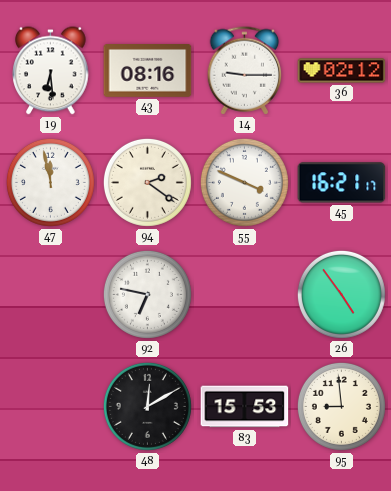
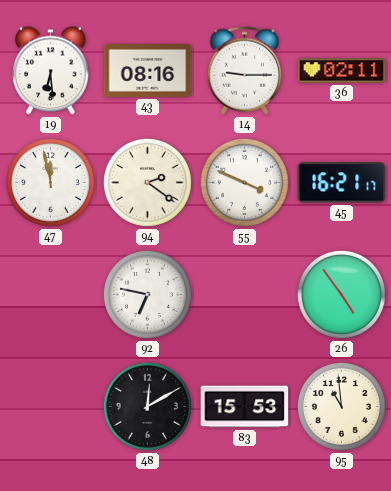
36: 02:12 -> 02:11 (342, 71)
95: 8:59 -> 10:59 (341, 406)
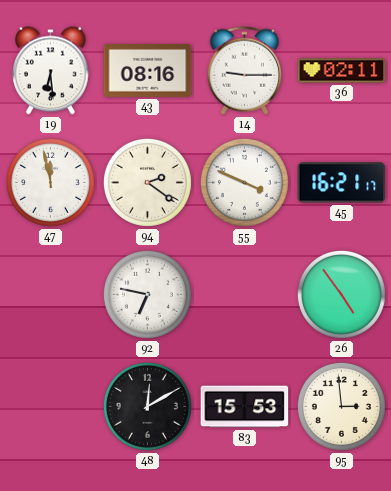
95: 10:59 -> 2:59 (341, 406)
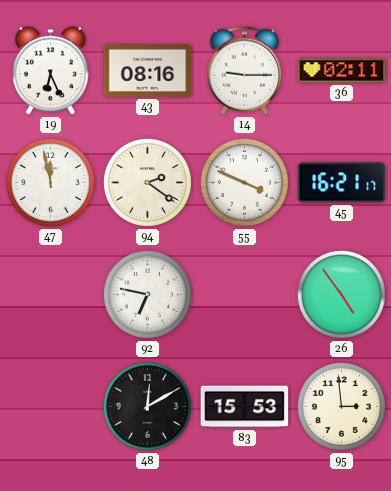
19: 6:29 -> 6:26 (51, 71)
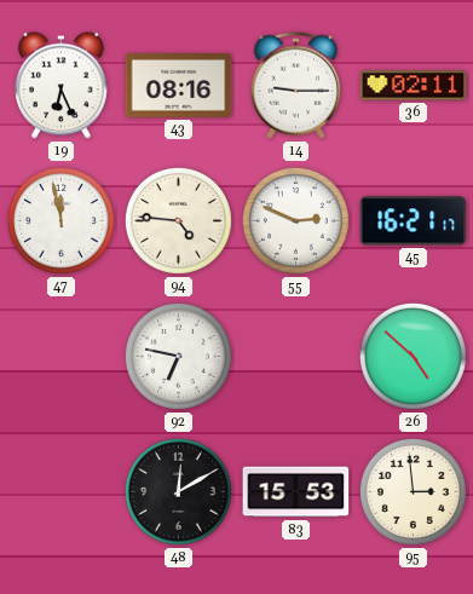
94: 2:21 -> 4:46 (178, 220)
55: 3:49 -> 2:49 (295, 220)
26: 4:54 -> 4:52 (413, 356)
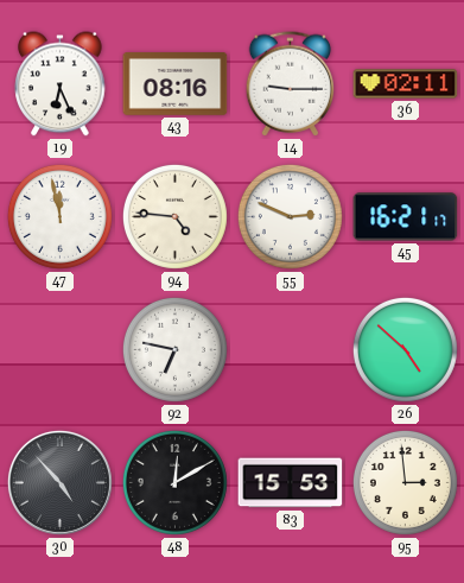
30: none -> 4:53 (59, 482)
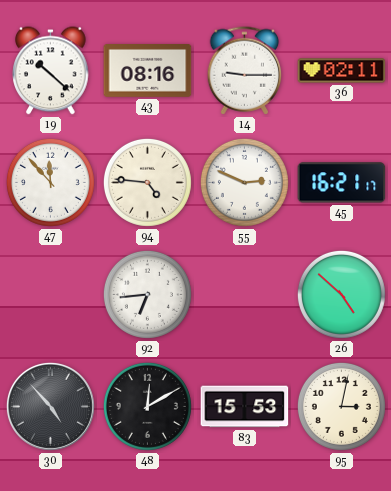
19: 6:26 -> 10:22 (51, 71)
47: 11:58 -> 11:53 (50, 182)
92: 6:47 -> 6:44 (147, 294)
95: 2:59 -> 3:02 (341, 406)
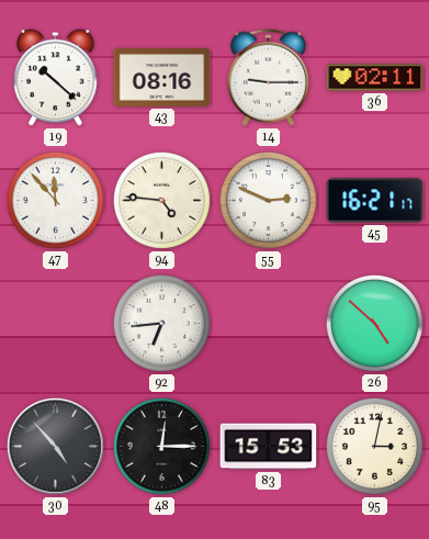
48: 12:10 -> 12:15 (161, 446)
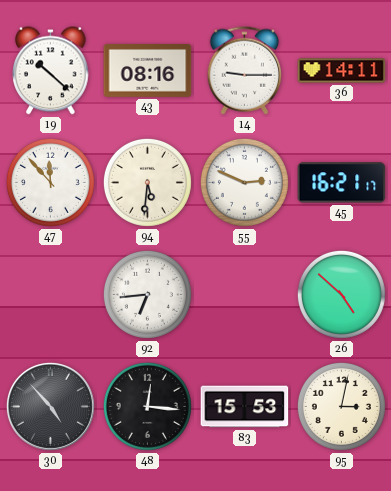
36: 02:11 -> 14:11 (342, 71)
94: 4:46 -> 5:31 (147, 182)
48: 12:15 -> 12:16 (147, 406)
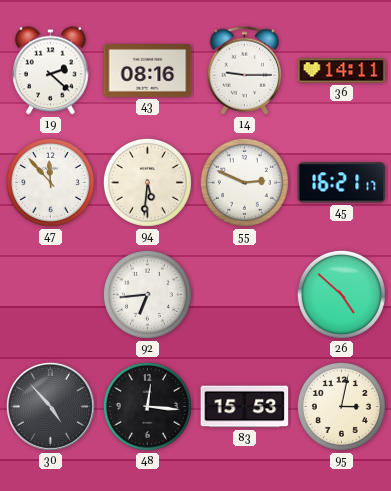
19: 10:22 -> 2:22 (51, 71)
